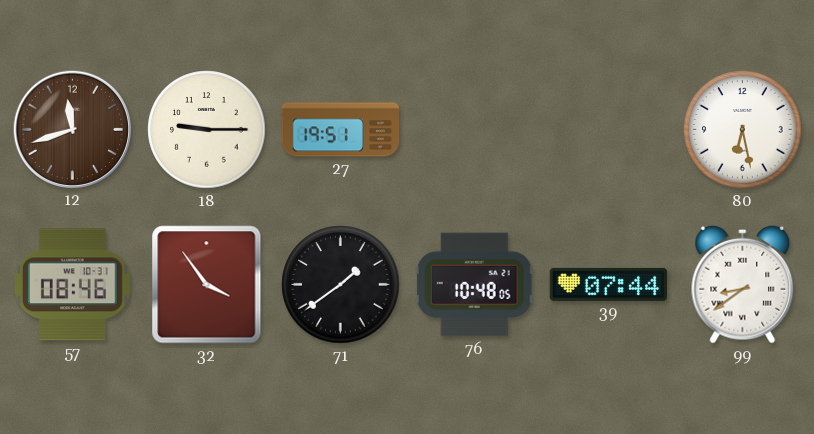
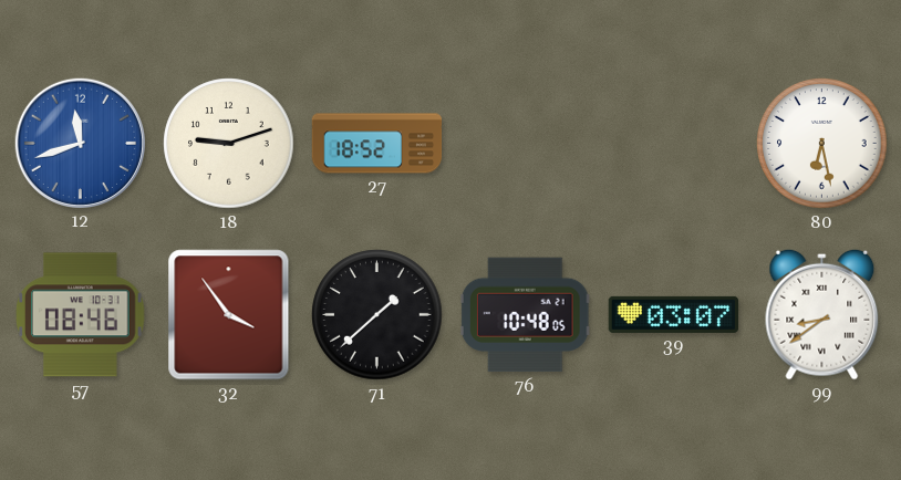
12 dial: brown -> blue (80, 143)
18: 9:15 -> 9:12 (229, 144)
27: 19:51 -> 18:52 (377, 144)
71: 1:39 -> 1:38 (377, 315)
39: 07:44 -> 03:07 (674, 314)
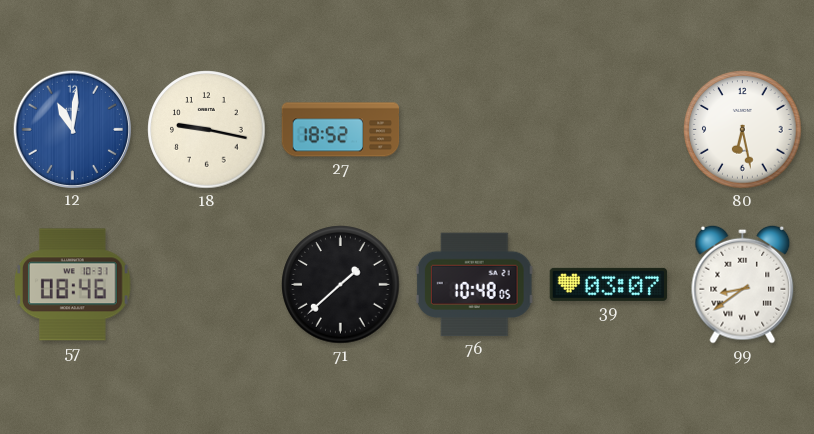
12: 11:42 -> 11:01 (72, 129)
18: 9:12 -> 9:17 (207, 130)
32: 3:54 -> none (229, 315)
